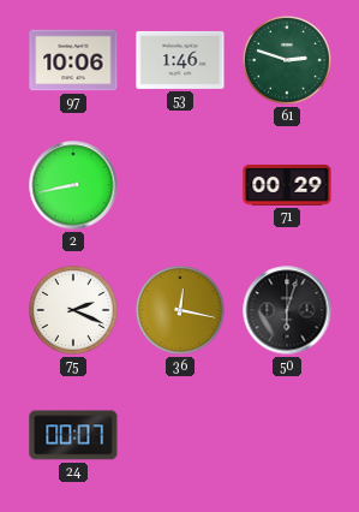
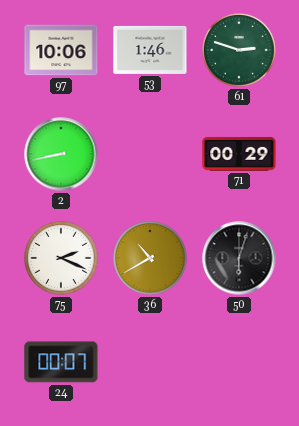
36: 12:17 -> 10:40 (150, 258)
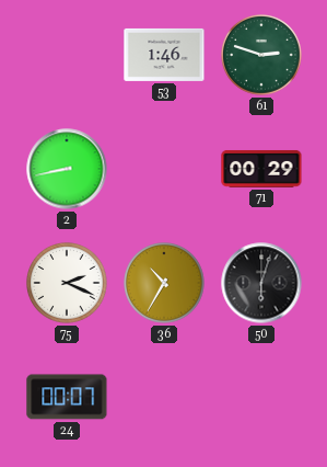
97: 10:06 -> none (61, 50)
36: 10:40 -> 10:35 (164, 283)
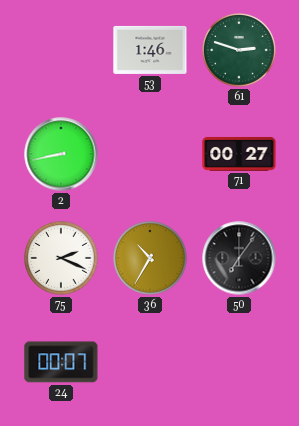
71: 00:29 -> 00:27 (239, 154)
50: 6:03 -> 7:06 (239, 258)
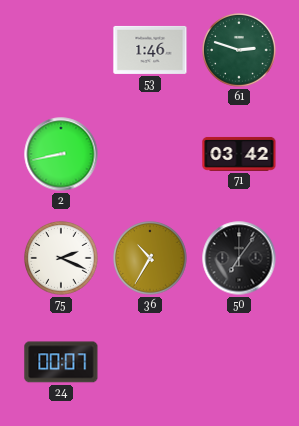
71: 00:27 -> 03:42 (239, 154)
